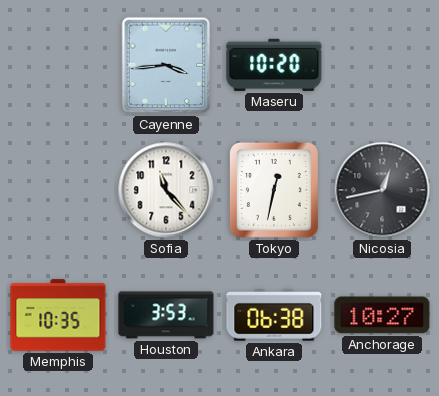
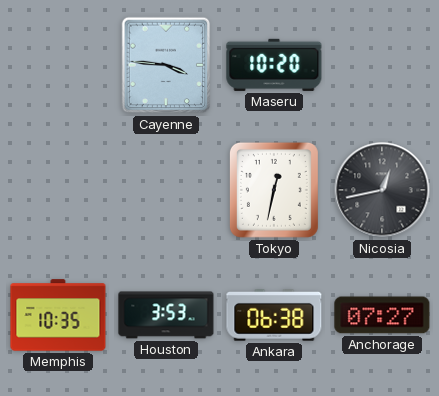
Cayenne: 3:44 -> 3:46 (166, 65)
Sofia: 11:23 -> none (166, 190)
Anchorage: 10:27 -> 07:27 (382, 315)
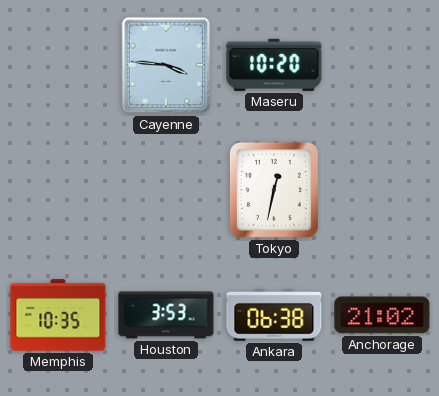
Nicosia: 12:43 -> none (382, 190)
Anchorage: 07:27 -> 21:02 (382, 315)
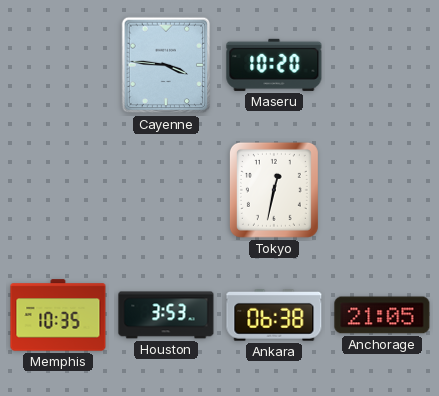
Anchorage: 21:02 -> 21:05 (382, 315)
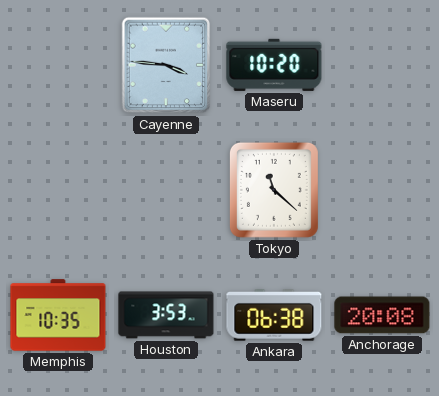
Tokyo: 12:32 -> 11:22 (274, 190)
Anchorage: 21:05 -> 20:08 (382, 315)
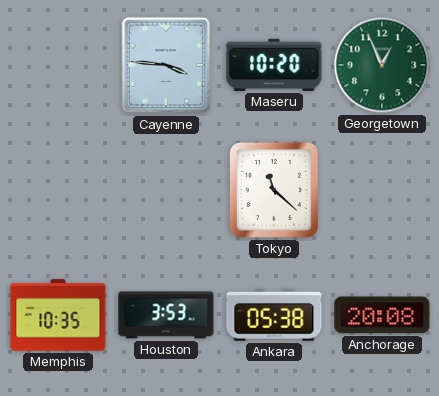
Georgetown: none -> 12:56 (382, 65)
Ankara: 06:38 -> 05:38 (274, 316)
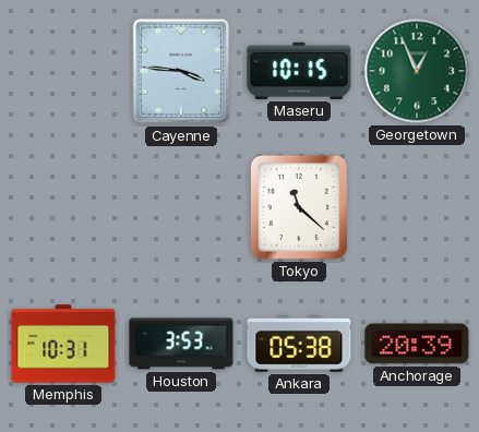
Maseru: 10:20 -> 10:15 (299, 71)
Memphis: 10:35 -> 10:31 (63, 344)
Anchorage: 20:08 -> 20:39 (417, 344)
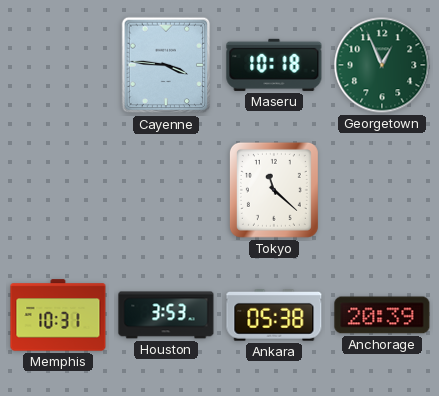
Maseru: 10:15 -> 10:18 (274, 65)
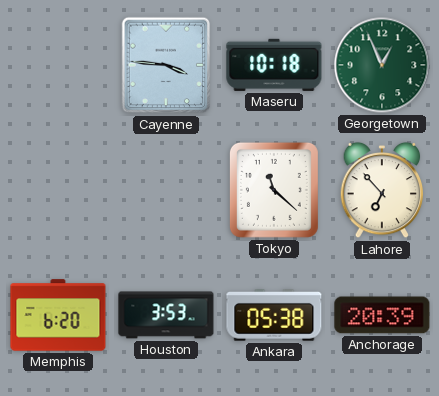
Lahore: none -> 6:53 (382, 190)
Memphis: 10:31 -> 6:20 (58, 315)
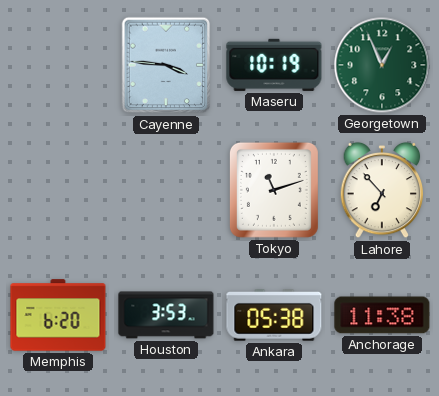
Maseru: 10:18 -> 10:19 (274, 65)
Tokyo: 11:22 -> 11:12 (274, 190)
Anchorage: 20:39 -> 11:38 (382, 315)
